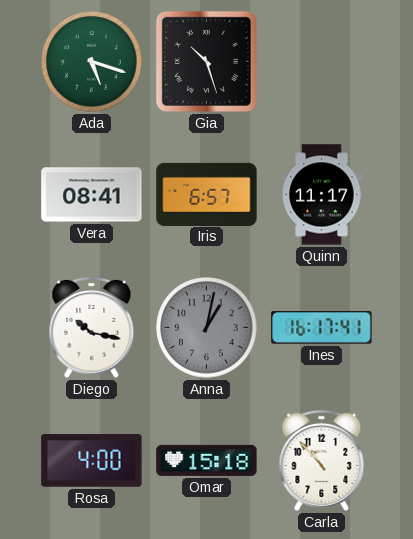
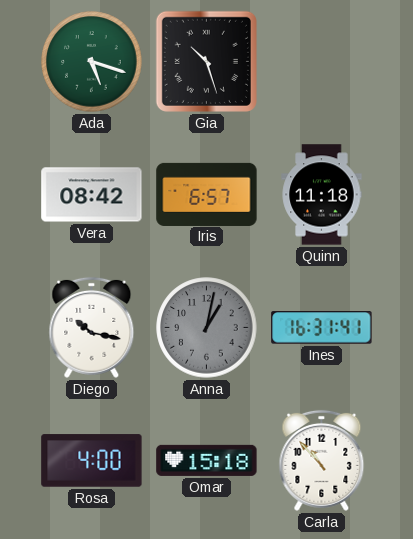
Vera: 08:41 -> 08:42 (92, 195)
Quinn: 11:17 -> 11:18 (322, 195)
Ines: 16:17 -> 16:31 (322, 328)
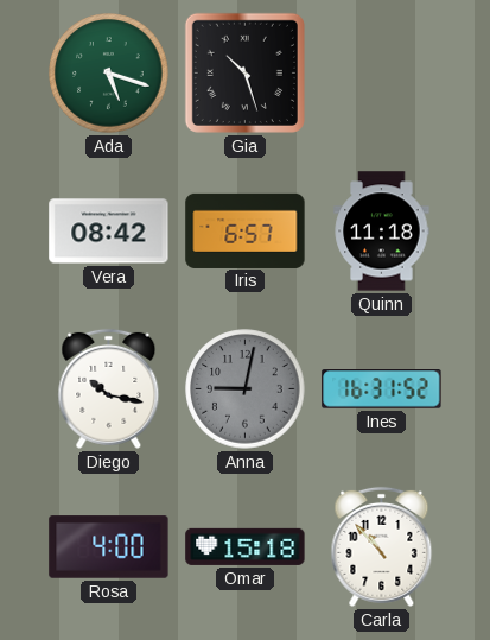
Anna: 1:02 -> 9:02 (246, 389)
Ines: 16:31:41 -> 16:31:52 (382, 389)
